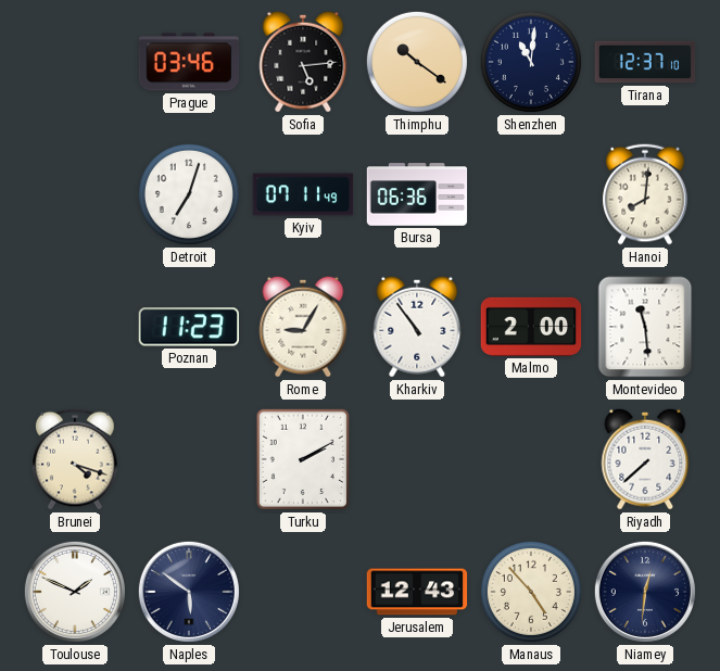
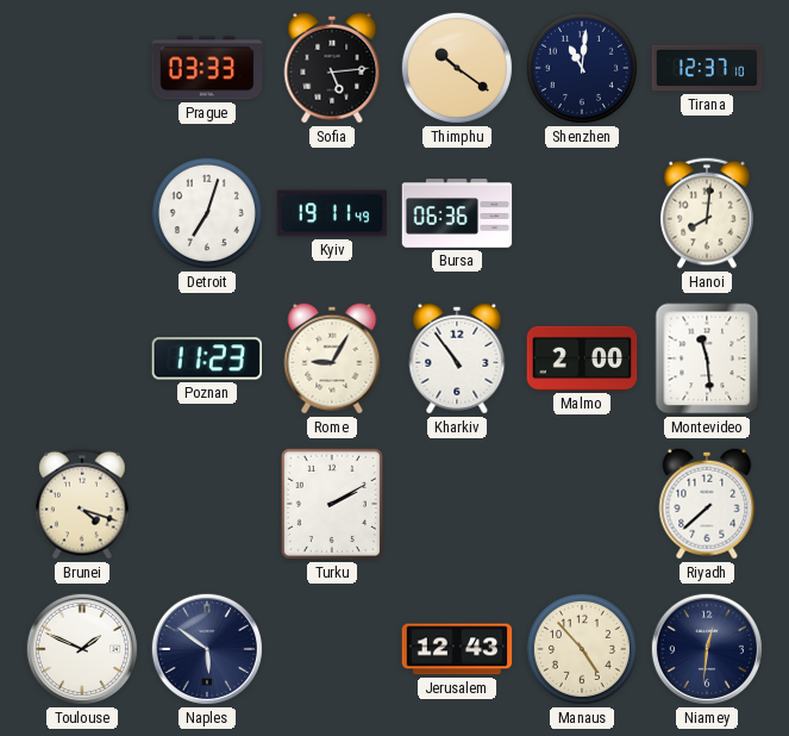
Prague: 03:46 -> 03:33 (207, 68)
Kyiv: 07:11 -> 19:11 (332, 213)
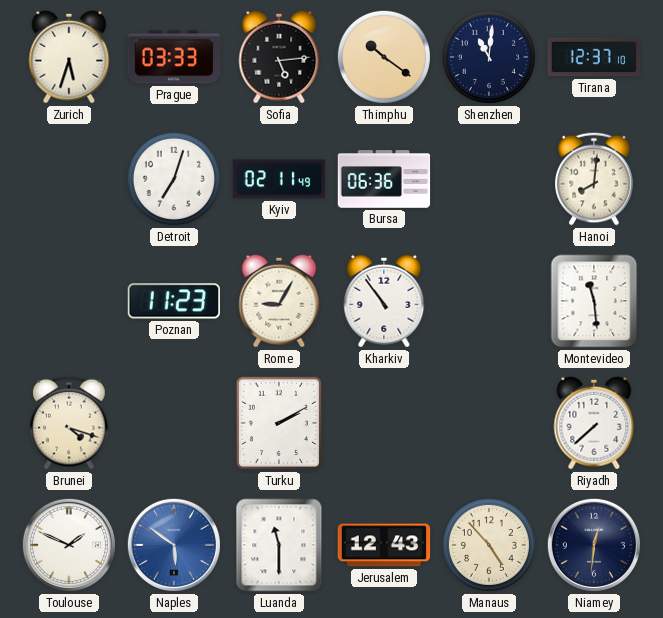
Zurich: none -> 5:33 (69, 57)
Kyiv: 19:11 -> 02:11 (279, 179)
Malmo: 2:00 -> none (582, 358)
Naples dial: navy -> blue (174, 545)
Luanda: none -> 11:30 (279, 545)
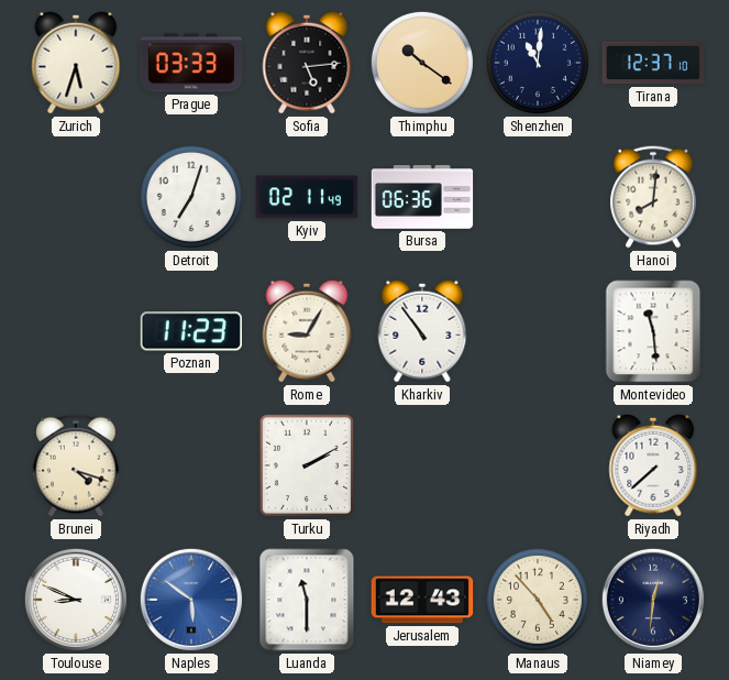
Toulouse: 1:49 -> 8:49 (76, 600)
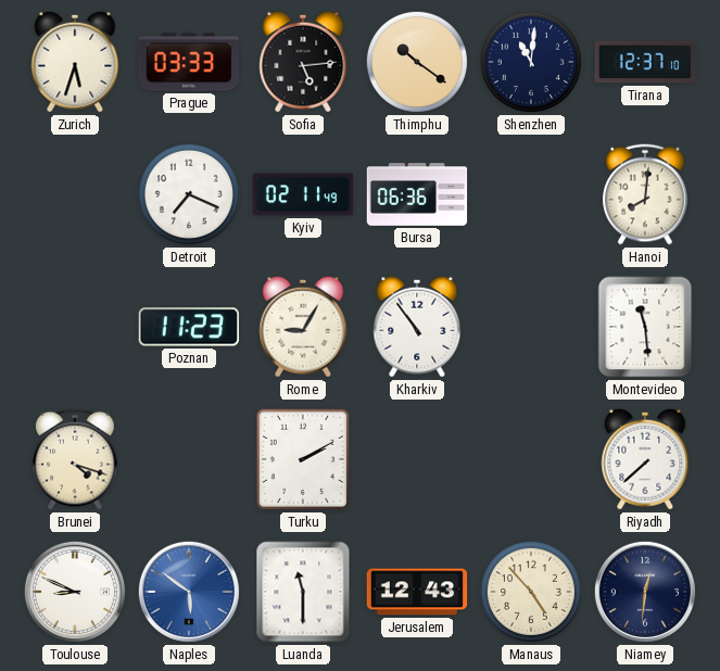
Detroit: 7:03 -> 7:19 (189, 194)
